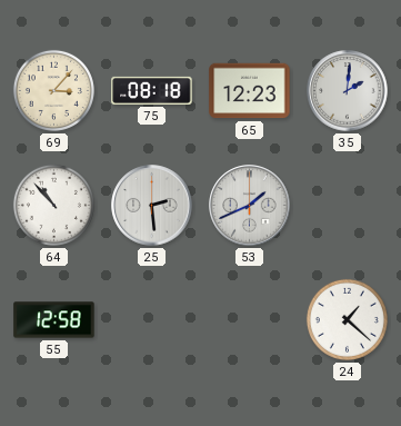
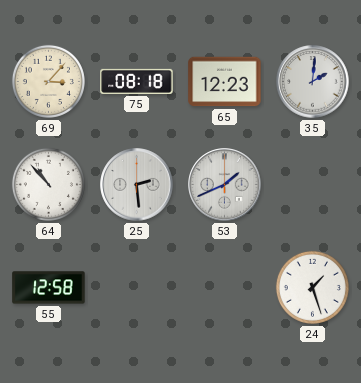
24: 1:22 -> 1:27 (312, 287)
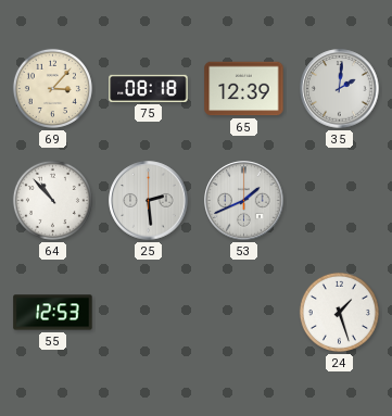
65: 12:23 -> 12:39 (244, 89)
55: 12:58 -> 12:53 (53, 313)
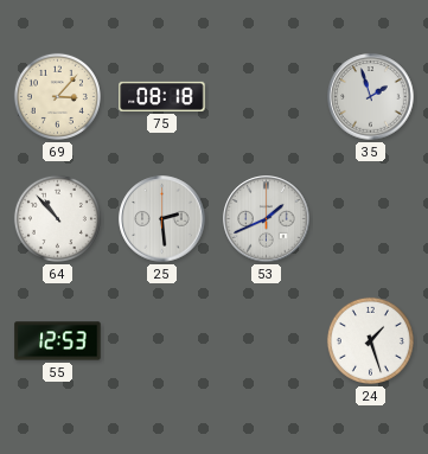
65: 12:39 -> none (244, 89)
35: 2:01 -> 1:57 (371, 97)
